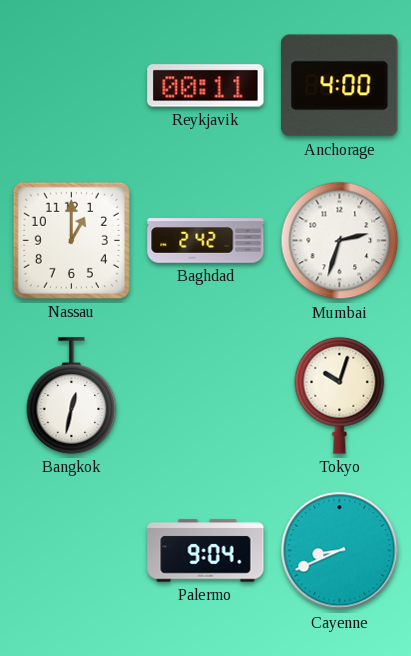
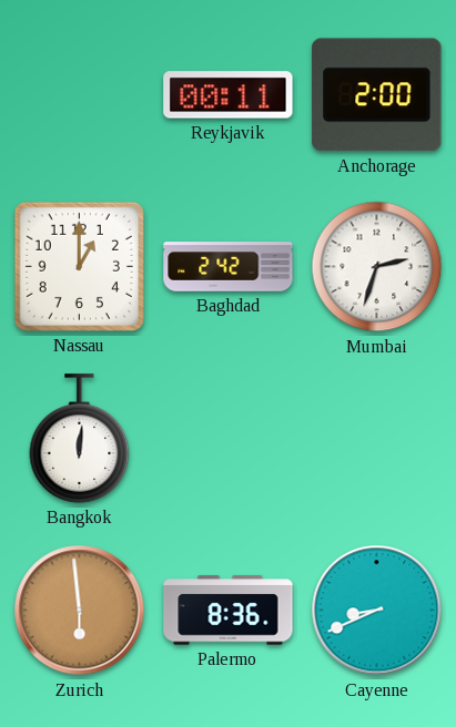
Anchorage: 4:00 -> 2:00 (377, 95)
Bangkok: 12:32 -> 12:01 (80, 439)
Tokyo: 10:03 -> none (340, 395)
Zurich: none -> 5:59 (80, 611)
Palermo: 9:04 -> 8:36 (229, 611)
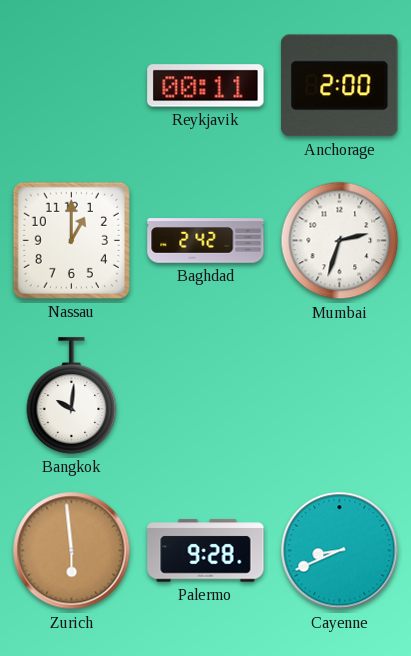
Bangkok: 12:01 -> 10:01 (72, 396)
Palermo: 8:36 -> 9:28 (206, 551)
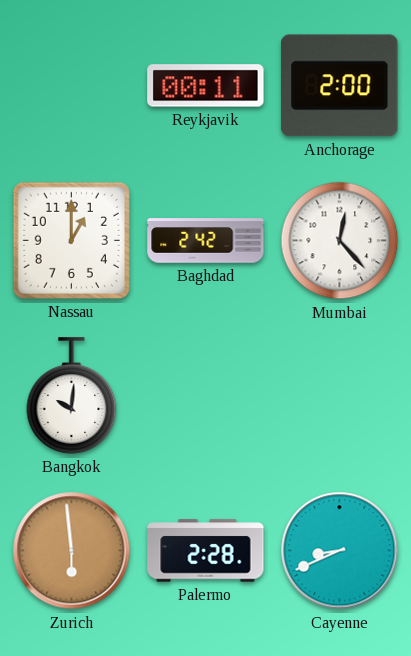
Mumbai: 2:33 -> 12:23 (340, 241)
Palermo: 9:28 -> 2:28 (206, 551)
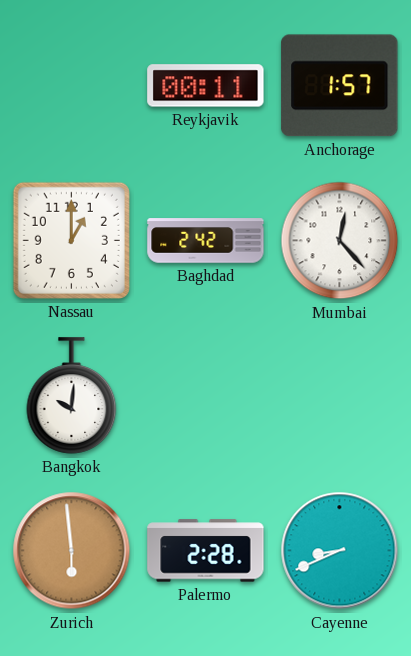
Anchorage: 2:00 -> 1:57 (340, 86)
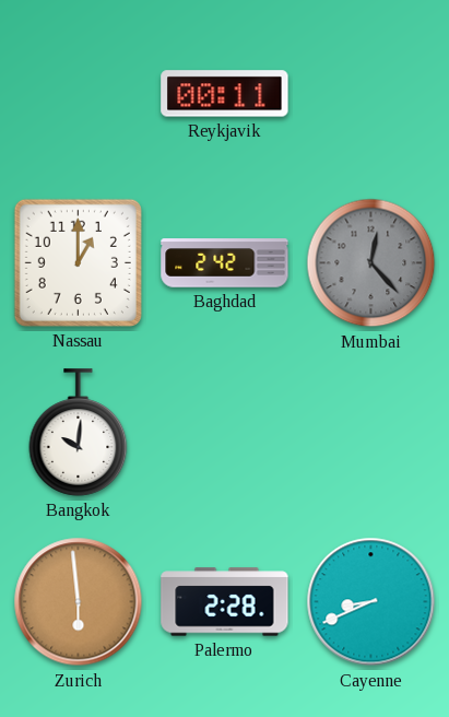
Anchorage: 1:57 -> none (340, 86)
Mumbai dial: white -> grey (371, 263)
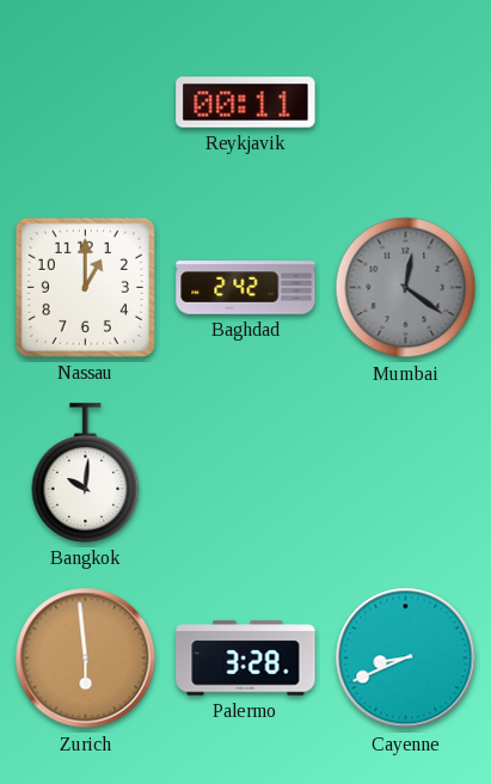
Mumbai: 12:23 -> 12:21 (406, 288)
Palermo: 2:28 -> 3:28 (246, 659)
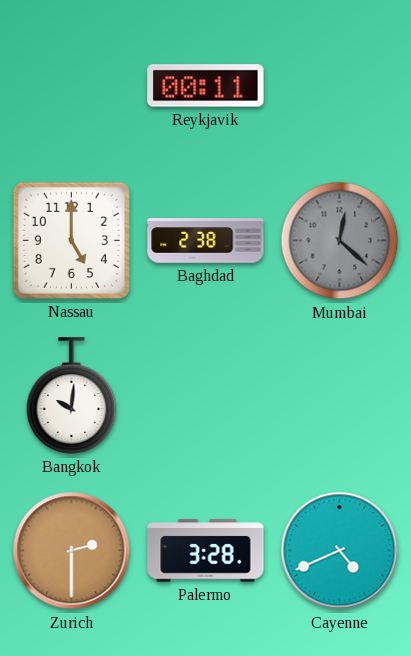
Nassau: 1:00 -> 5:00 (71, 240)
Baghdad: 2:42 -> 2:38 (206, 241)
Mumbai: 12:21 -> 12:22 (340, 241)
Zurich: 5:59 -> 2:30 (72, 551)
Cayenne: 8:41 -> 4:41 (340, 551)
